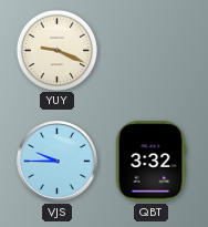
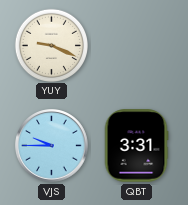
QBT: 3:32 -> 3:31 (136, 146)
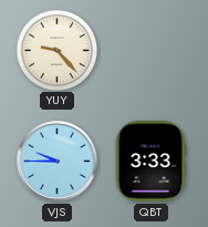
YUY: 9:19 -> 9:23 (56, 50)
QBT: 3:31 -> 3:33 (150, 162)
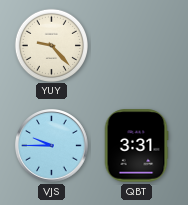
QBT: 3:33 -> 3:31 (136, 146)
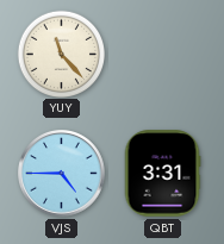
YUY: 9:23 -> 11:23 (61, 54)
VJS: 9:45 -> 4:45 (62, 174)
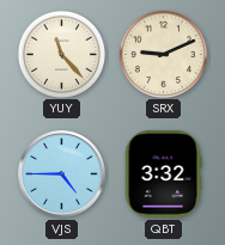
SRX: none -> 9:11 (163, 54)
QBT: 3:31 -> 3:32 (163, 174)
